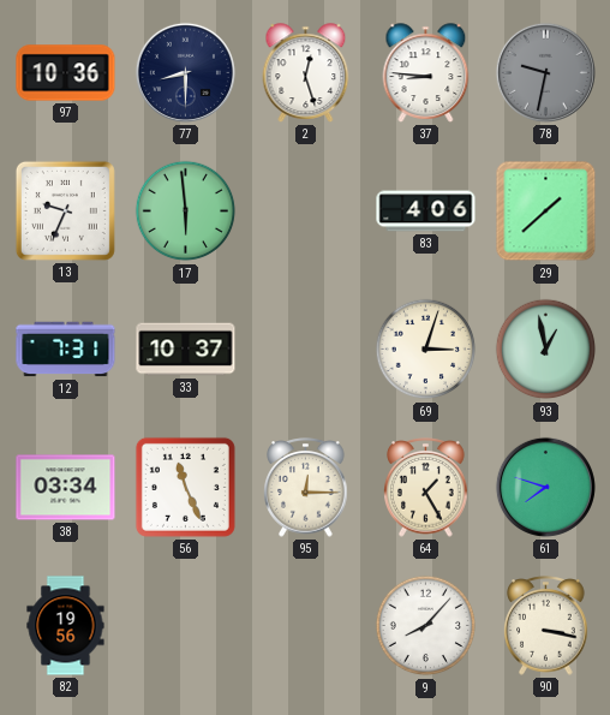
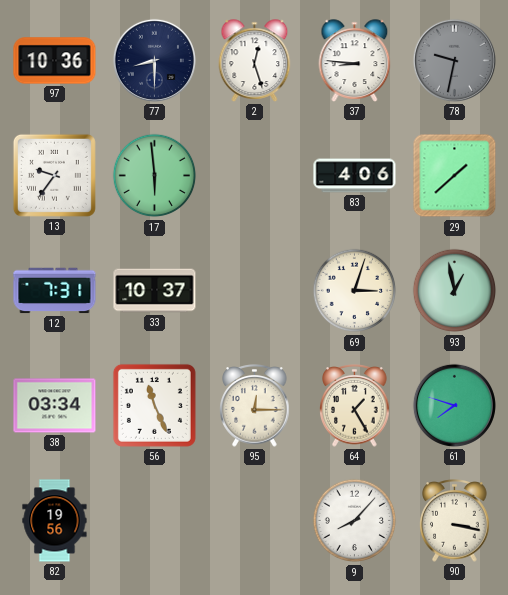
13: 9:34 -> 9:36 (54, 175)
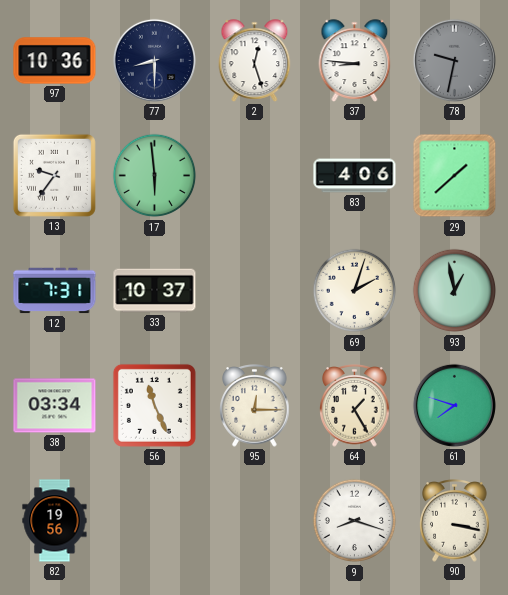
69: 3:03 -> 2:03 (355, 291)
9: 8:07 -> 8:18 (355, 521)
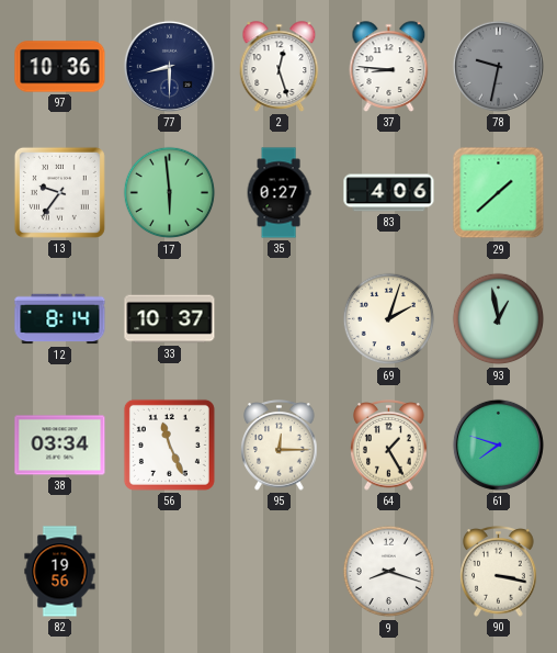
35: none -> 0:27 (278, 193)
12: 7:31 -> 8:14 (60, 319)
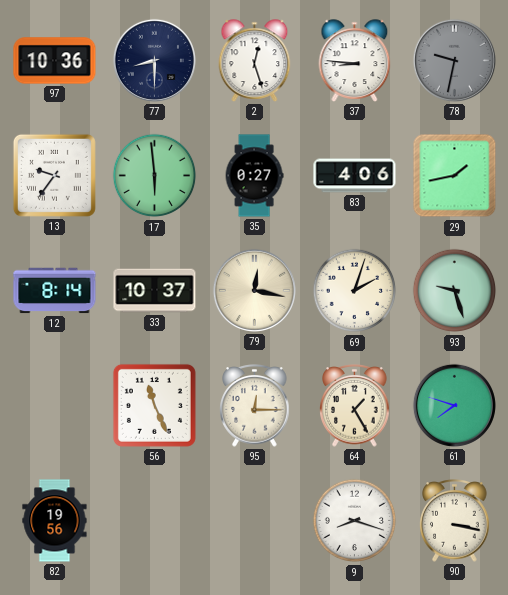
29: 1:38 -> 1:43 (455, 176)
79: none -> 12:17 (254, 290)
93: 12:58 -> 9:27 (455, 291)
38: 03:34 -> none (60, 446)
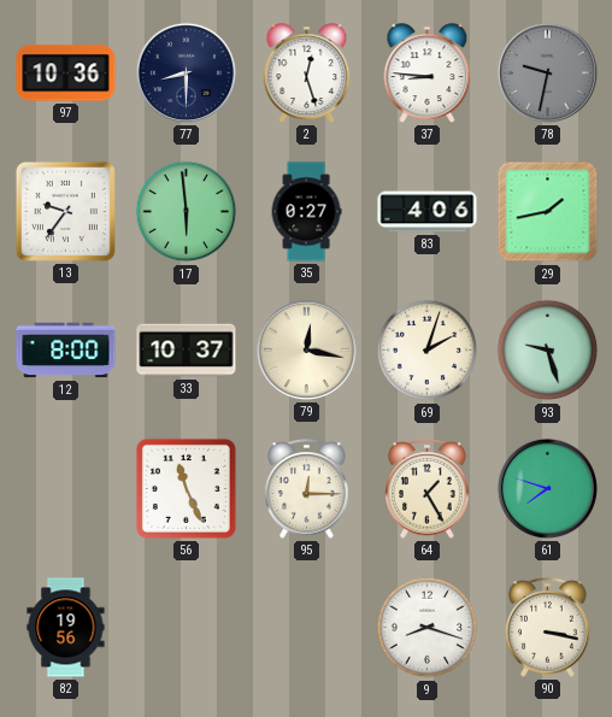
12: 8:14 -> 8:00 (66, 351)
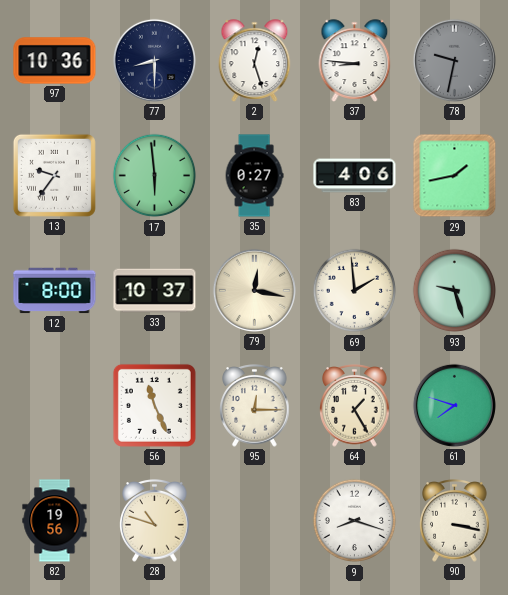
69: 2:03 -> 1:59 (355, 291)
28: none -> 10:48 (155, 521)
